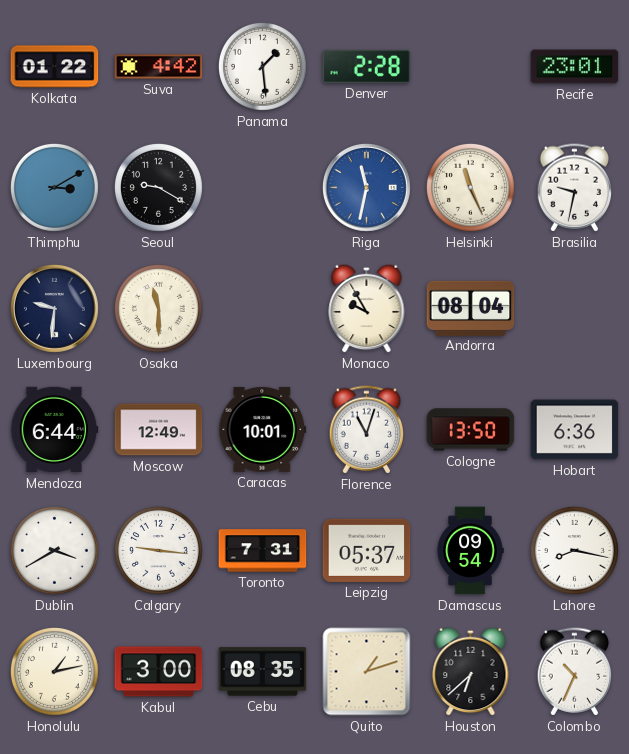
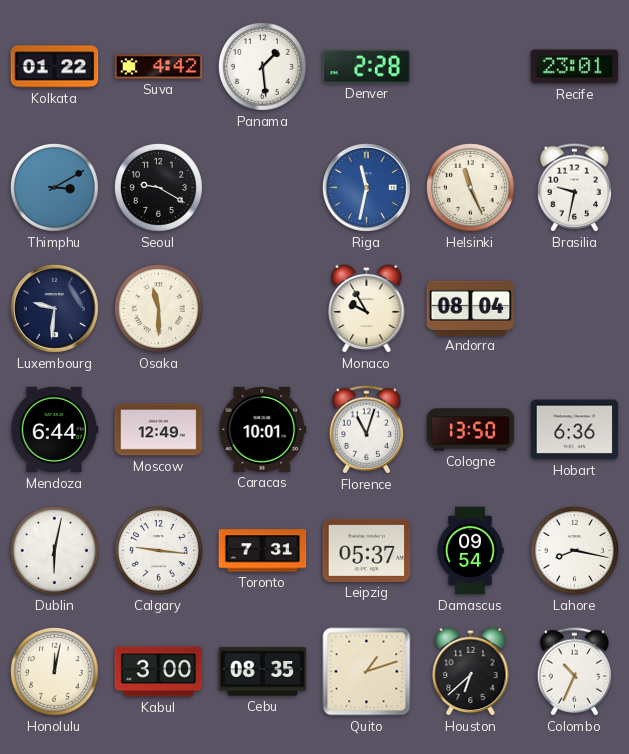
Dublin: 3:40 -> 6:02 (54, 550)
Honolulu: 1:13 -> 12:02 (54, 671)
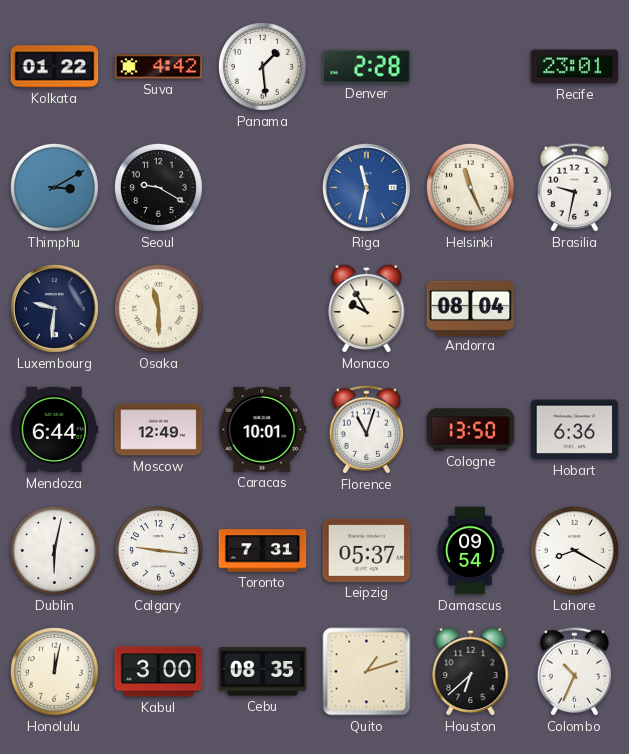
Lahore: 8:17 -> 8:20 (574, 550)
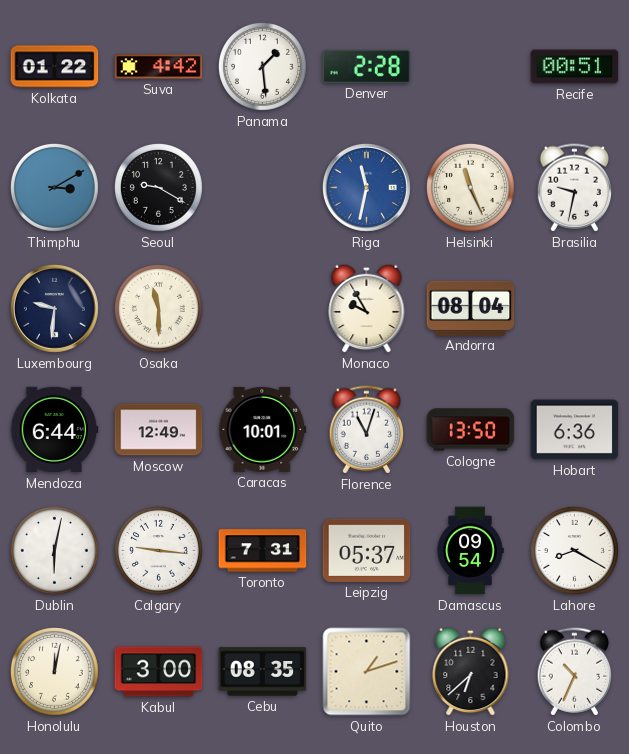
Recife: 23:01 -> 00:51 (575, 67)
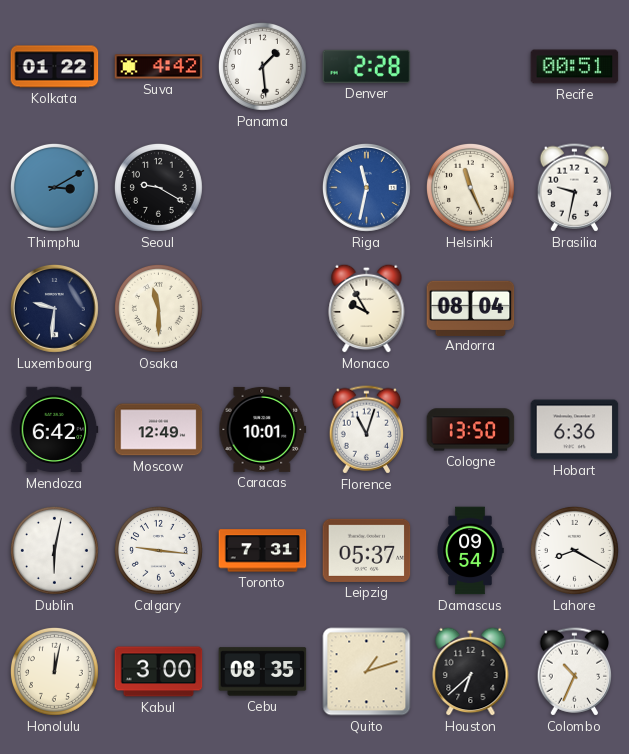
Mendoza: 6:44 -> 6:42 (54, 430)
